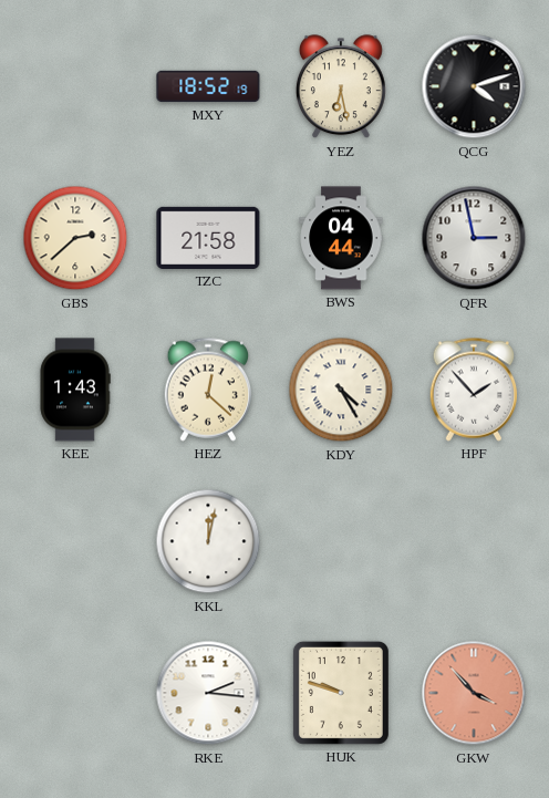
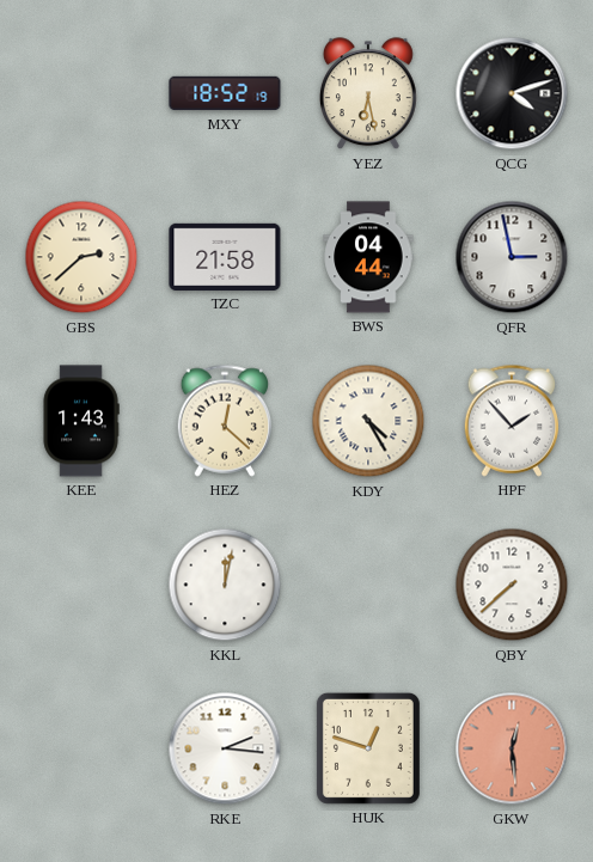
QBY: none -> 7:38 (512, 585)
HUK: 9:48 -> 12:48 (368, 748)
GKW: 3:53 -> 12:29 (512, 748)
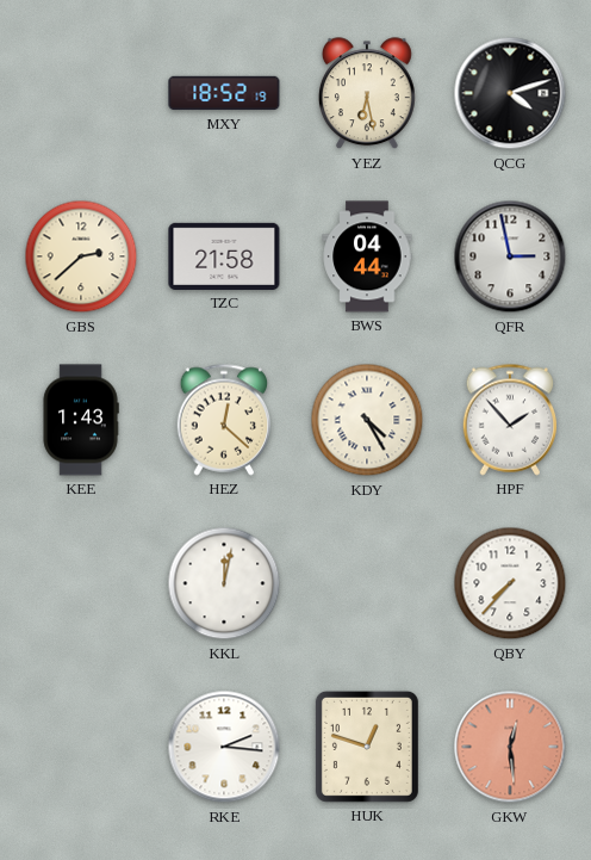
QBY: 7:38 -> 7:37 (510, 583)
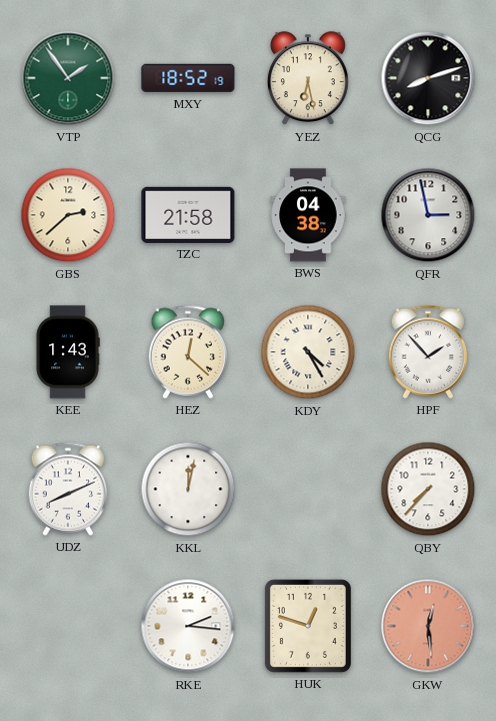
VTP: none -> 1:54 (68, 78)
QCG: 4:12 -> 8:12 (428, 78)
BWS: 04:44 -> 04:38 (308, 215)
UDZ: none -> 8:11 (68, 489)
